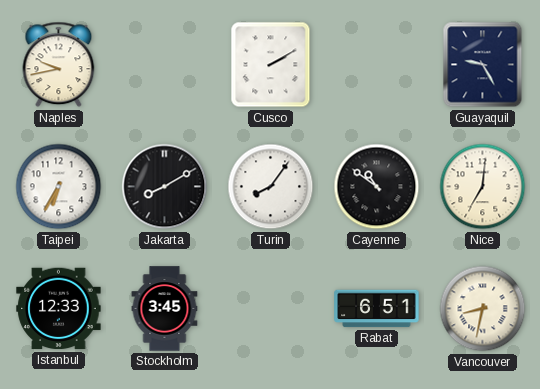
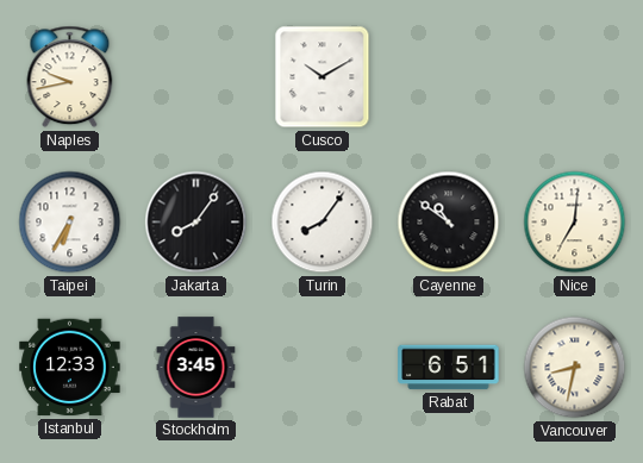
Cusco: 2:10 -> 10:10 (323, 77)
Guayaquil: 9:25 -> none (483, 65)
Jakarta: 8:10 -> 8:06 (196, 223)
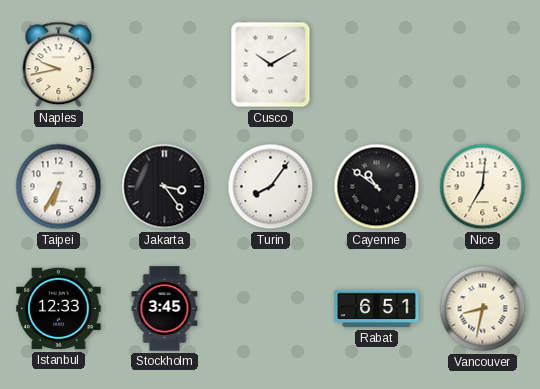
Jakarta: 8:06 -> 3:24 (165, 187)
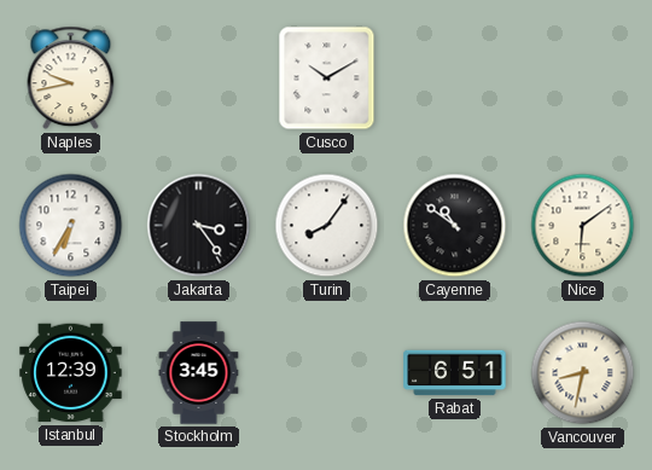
Nice: 7:01 -> 6:09 (583, 226)
Istanbul: 12:33 -> 12:39 (71, 373)
